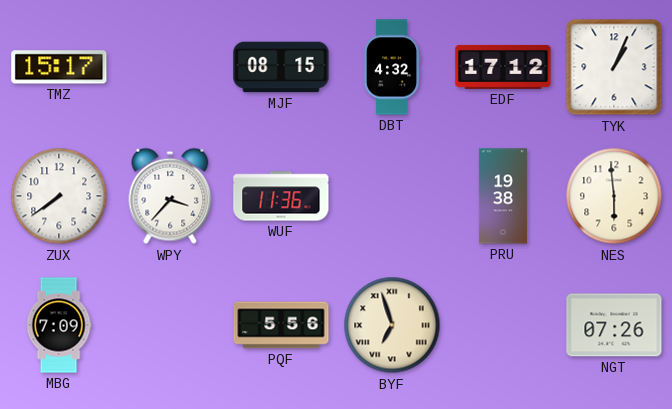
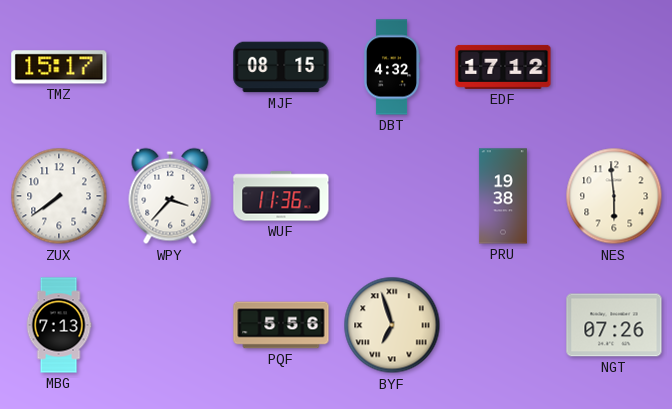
TYK: 1:04 -> none (614, 67)
MBG: 7:09 -> 7:13 (59, 325)
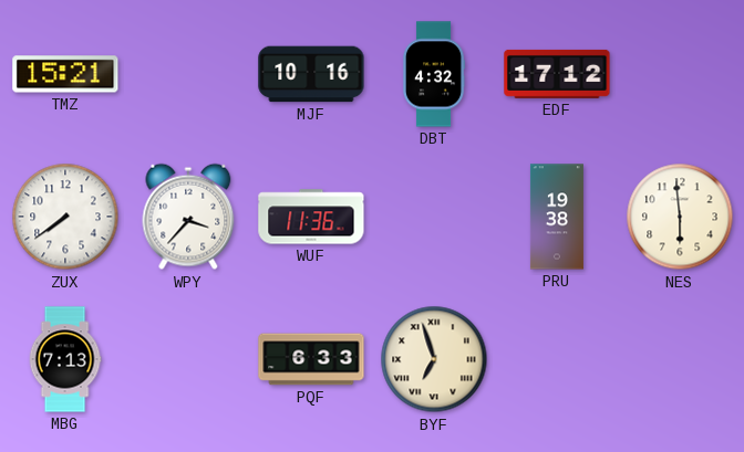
TMZ: 15:17 -> 15:21 (65, 74)
MJF: 08:15 -> 10:16 (311, 74)
PQF: 5:56 -> 6:33 (311, 359)
NGT: 07:26 -> none (614, 325)
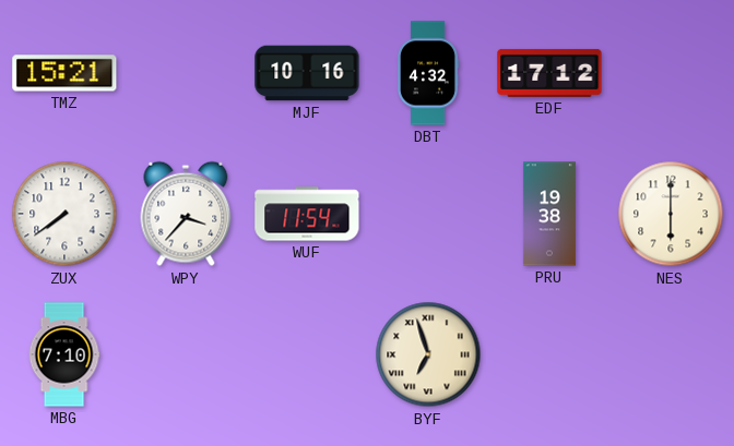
WUF: 11:36 -> 11:54 (307, 214)
NES: 5:59 -> 6:00 (671, 214)
MBG: 7:13 -> 7:10 (64, 354)
PQF: 6:33 -> none (311, 359)
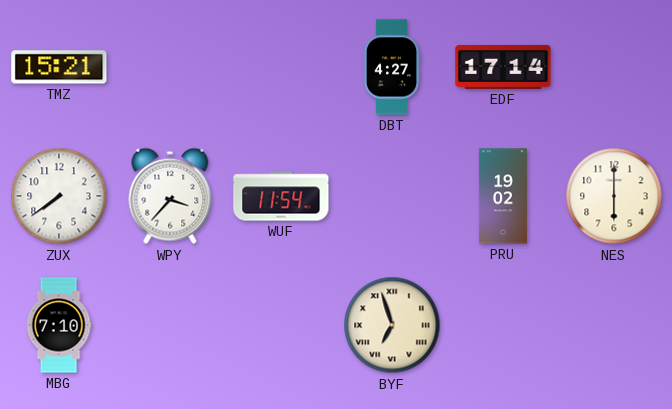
MJF: 10:16 -> none (307, 73)
DBT: 4:32 -> 4:27 (392, 67)
EDF: 17:12 -> 17:14 (503, 67)
PRU: 19:38 -> 19:02 (503, 196)
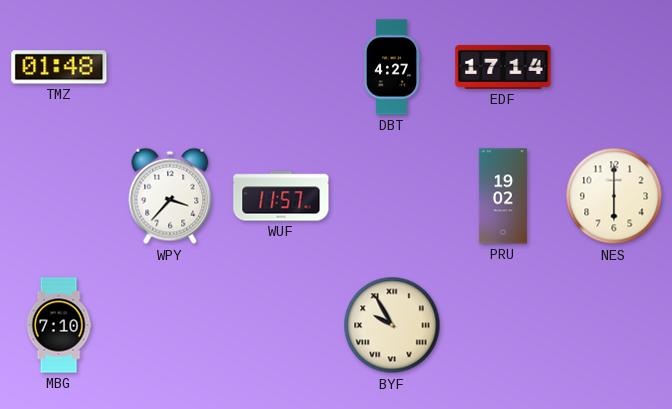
TMZ: 15:21 -> 01:48 (59, 67)
ZUX: 7:39 -> none (59, 196)
WUF: 11:54 -> 11:57 (281, 196)
BYF: 6:57 -> 9:55 (392, 325)
